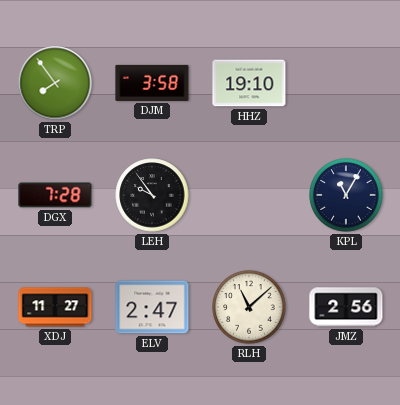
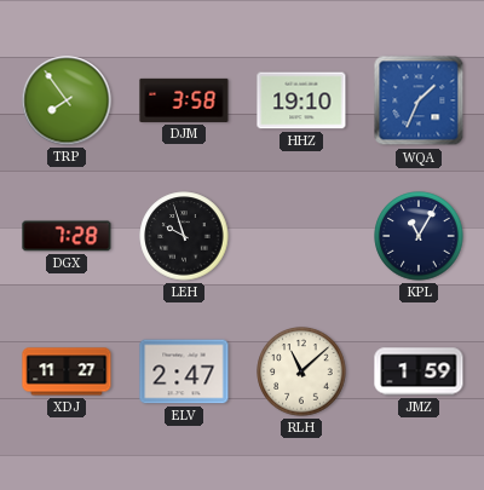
WQA: none -> 1:34 (419, 100)
LEH: 9:54 -> 9:57 (184, 236)
JMZ: 2:56 -> 1:59 (419, 371)
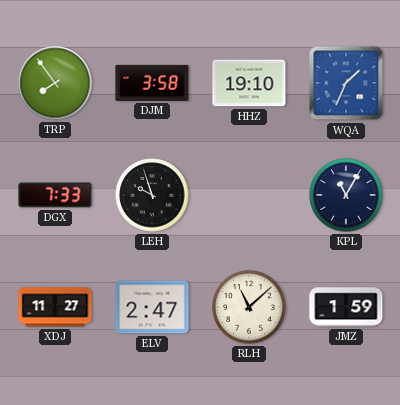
DGX: 7:28 -> 7:33 (55, 195)
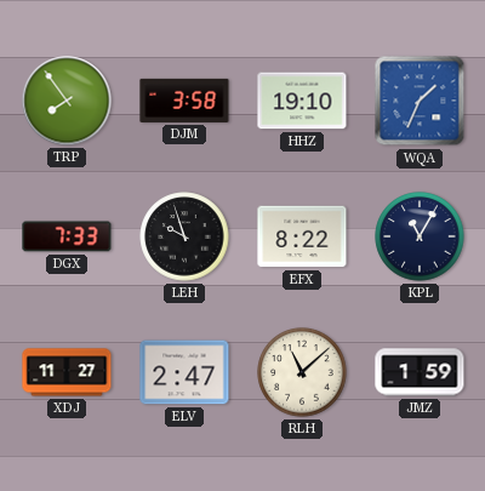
EFX: none -> 8:22 (302, 236)
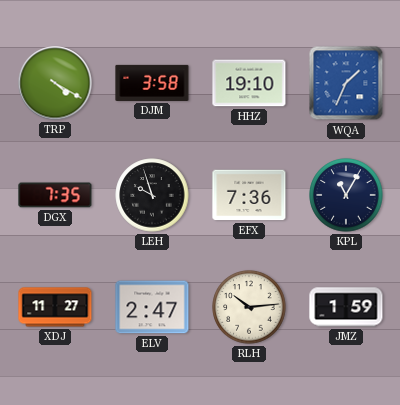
TRP: 7:54 -> 4:20 (55, 83)
DGX: 7:33 -> 7:35 (55, 195)
EFX: 8:22 -> 7:36 (249, 195)
RLH: 11:08 -> 10:14 (249, 307)
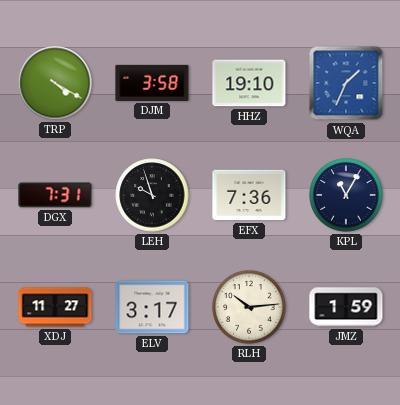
DGX: 7:35 -> 7:31 (55, 195)
ELV: 2:47 -> 3:17 (152, 307)
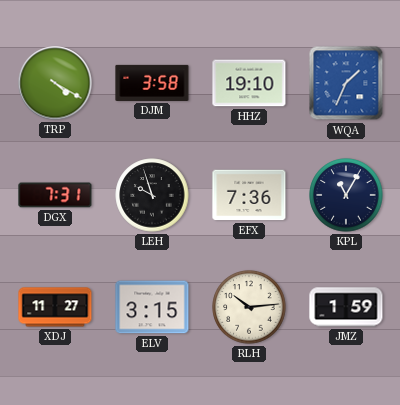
ELV: 3:17 -> 3:15 (152, 307)
